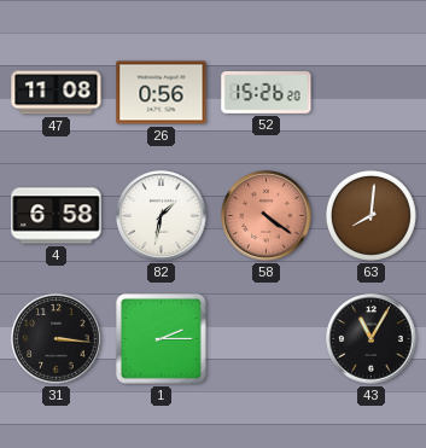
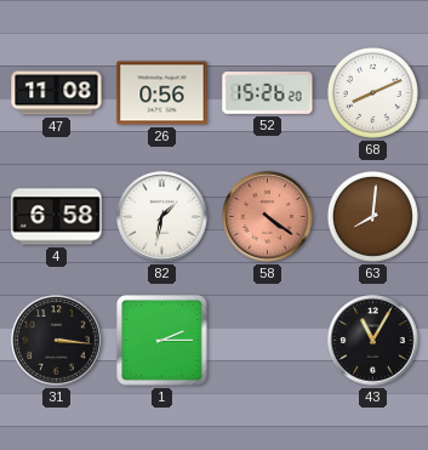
68: none -> 8:11 (372, 92)
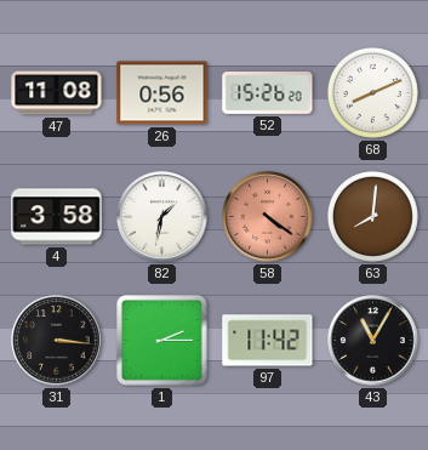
4: 6:58 -> 3:58 (57, 217)
97: none -> 11:42 (268, 341)
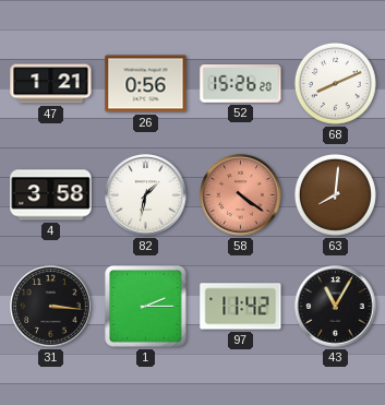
47: 11:08 -> 1:21 (51, 84)
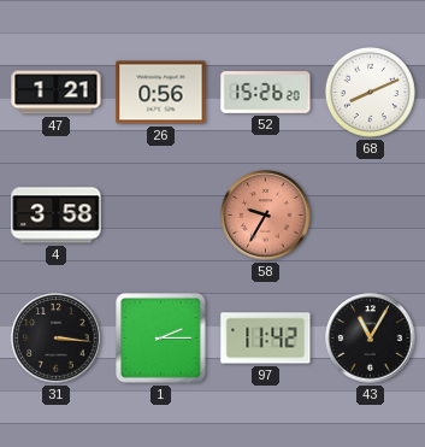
82: 1:32 -> none (146, 195)
58: 4:21 -> 9:35 (266, 216)
63: 8:01 -> none (335, 194)
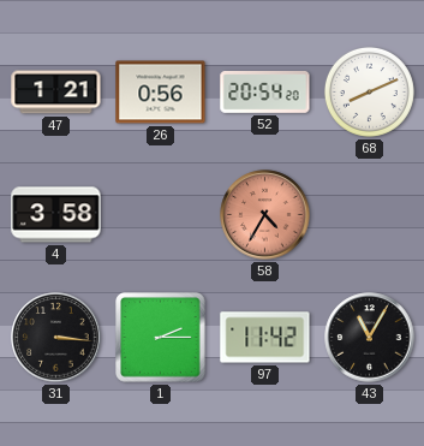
52: 15:26 -> 20:54 (265, 93)
58: 9:35 -> 4:35 (265, 215)
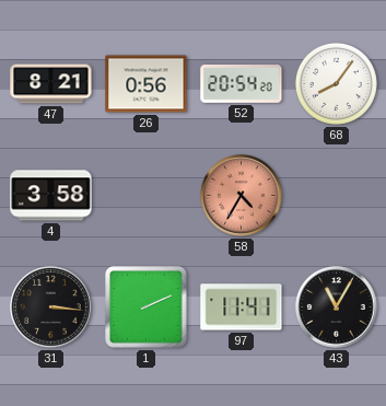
47: 1:21 -> 8:21 (51, 84)
68: 8:11 -> 8:06 (336, 83)
1: 2:15 -> 2:11 (147, 308)
97: 11:42 -> 11:41 (242, 308)
